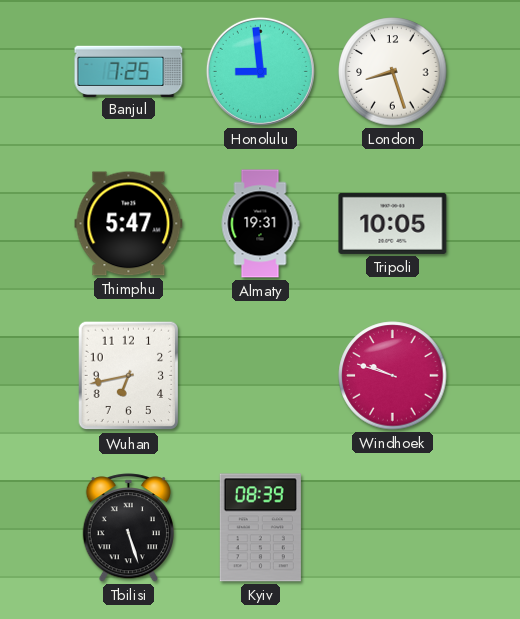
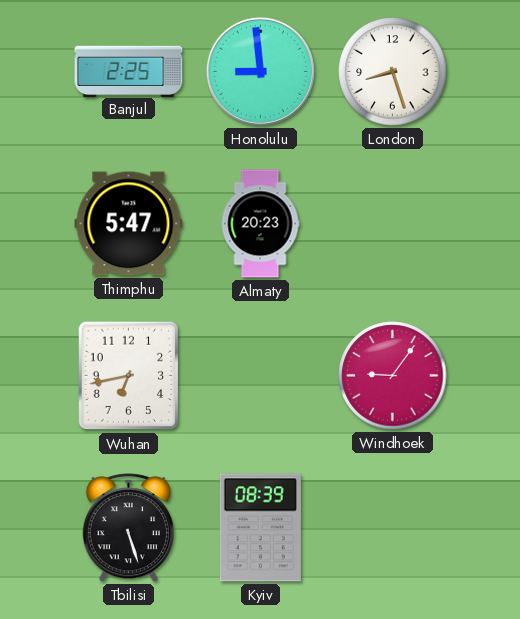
Banjul: 7:25 -> 2:25 (129, 71)
Almaty: 19:31 -> 20:23 (260, 224)
Tripoli: 10:05 -> none (393, 223)
Windhoek: 9:48 -> 9:06 (393, 376)
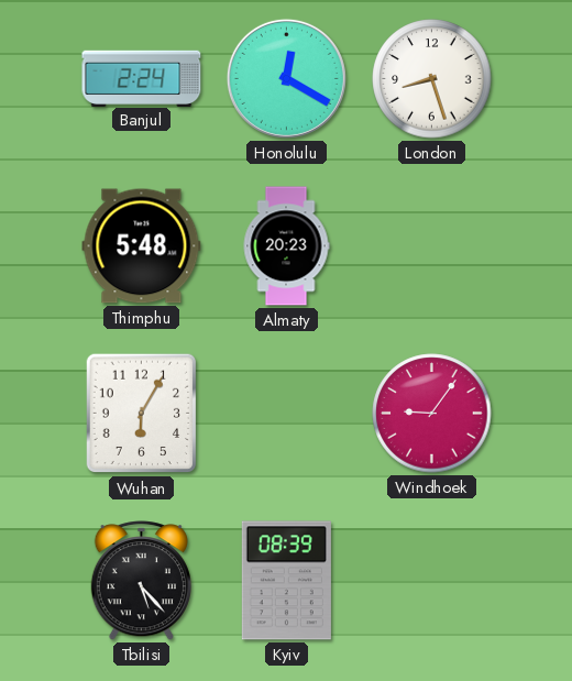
Banjul: 2:25 -> 2:24 (142, 78)
Honolulu: 8:59 -> 12:20 (286, 78)
Thimphu: 5:47 -> 5:48 (142, 246)
Wuhan: 6:43 -> 6:05 (142, 414)
Tbilisi: 5:27 -> 5:23 (141, 581)
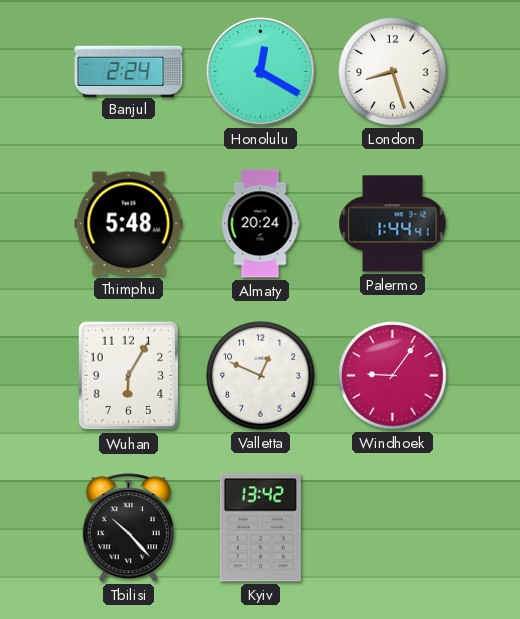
Almaty: 20:23 -> 20:24 (260, 224)
Palermo: none -> 1:44 (393, 224)
Valletta: none -> 12:49 (261, 376)
Tbilisi: 5:23 -> 10:23 (128, 528)
Kyiv: 08:39 -> 13:42 (260, 528)
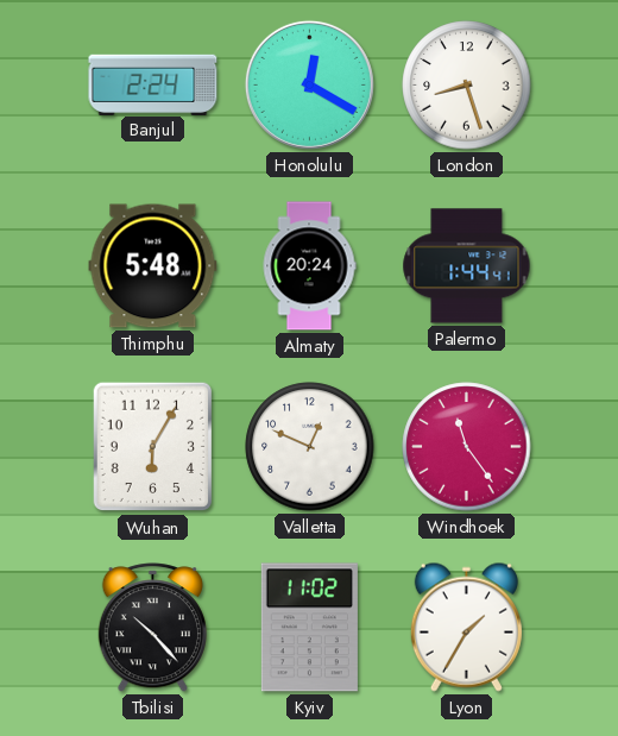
Windhoek: 9:06 -> 11:24 (467, 447)
Kyiv: 13:42 -> 11:02 (309, 628)
Lyon: none -> 1:35 (466, 627)
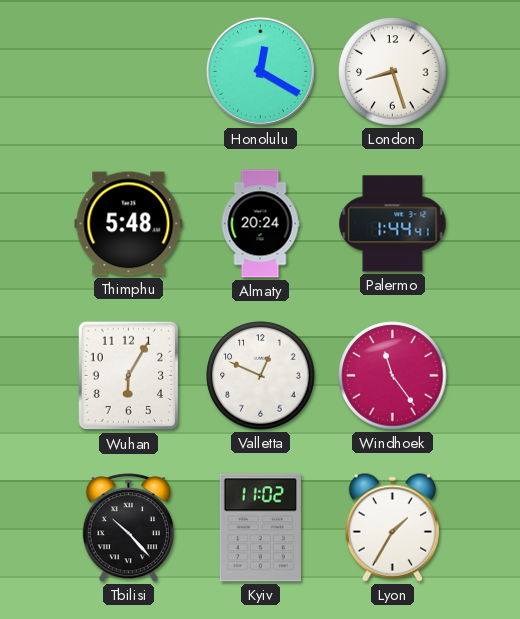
Banjul: 2:24 -> none (153, 84)
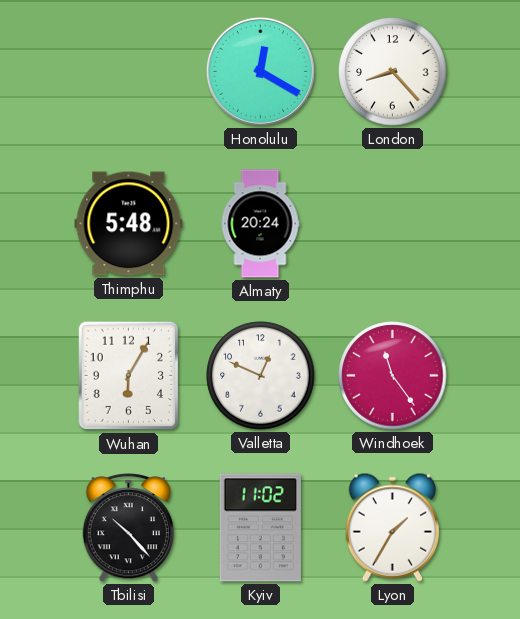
London: 8:27 -> 8:23 (393, 72)
Palermo: 1:44 -> none (393, 224)
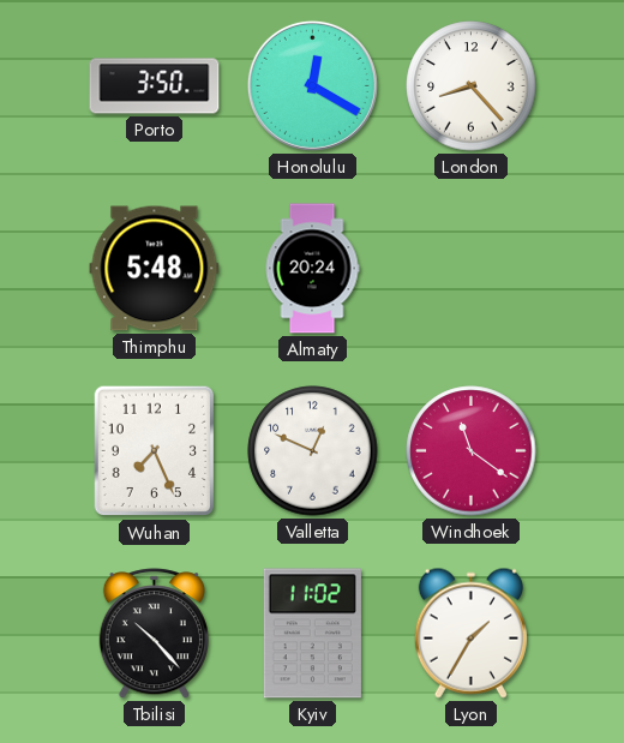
Porto: none -> 3:50 (155, 86)
Wuhan: 6:05 -> 7:26 (155, 451)
Windhoek: 11:24 -> 11:21 (472, 451)
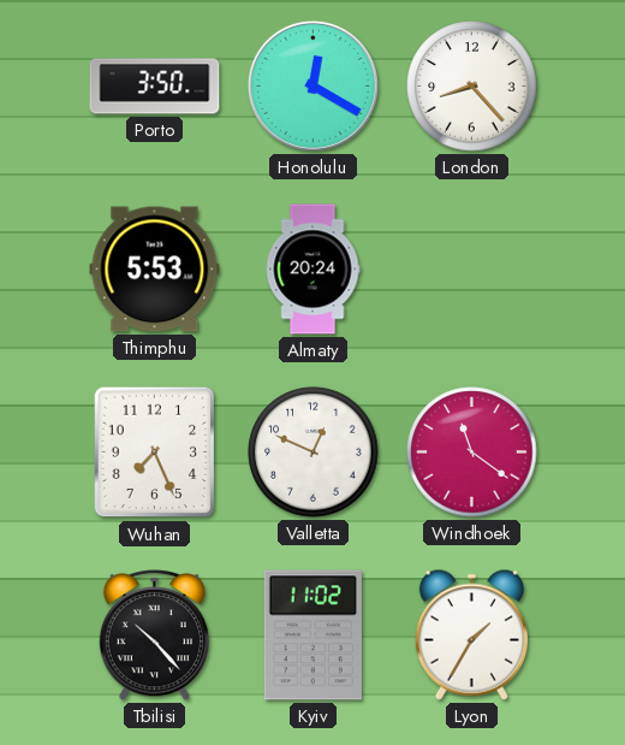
Thimphu: 5:48 -> 5:53 (155, 270)
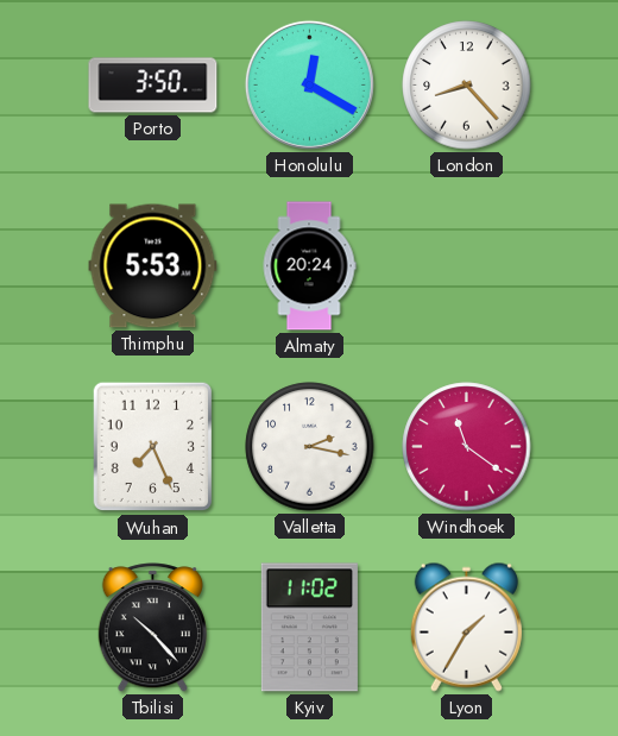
Valletta: 12:49 -> 2:17 (310, 447)
